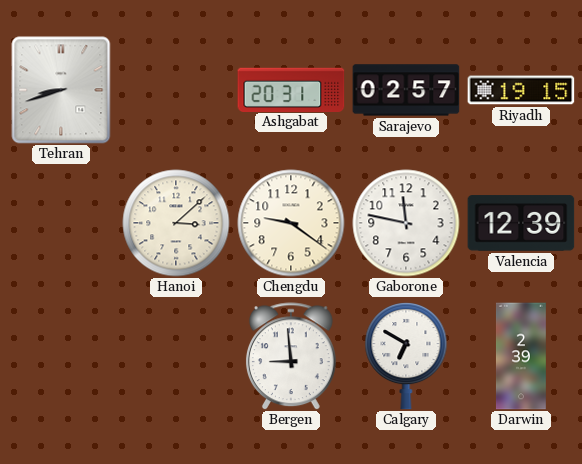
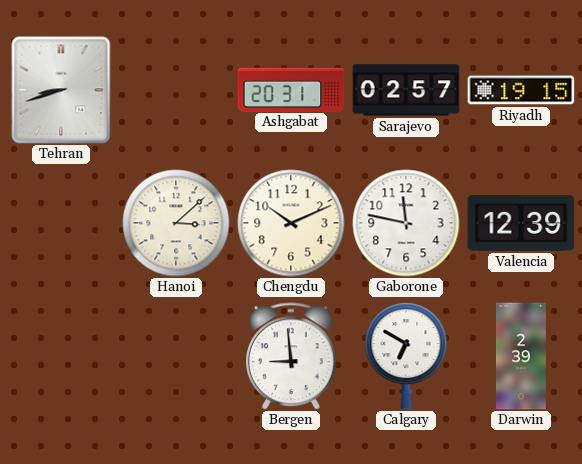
Chengdu: 9:21 -> 10:11 (291, 223)
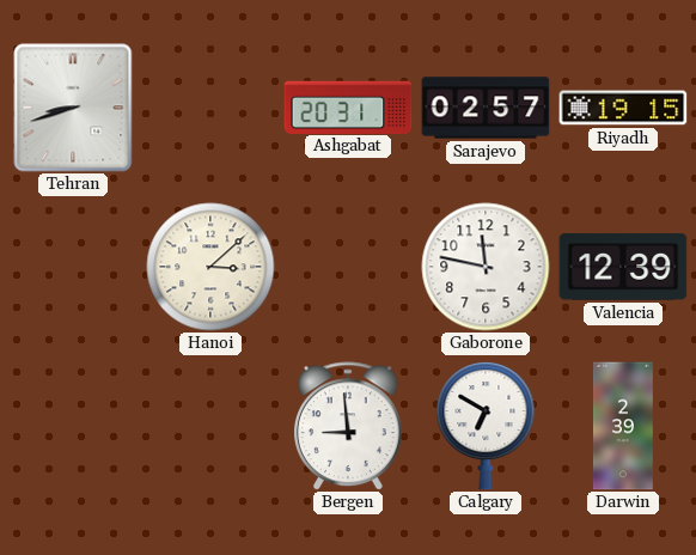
Chengdu: 10:11 -> none (291, 223)
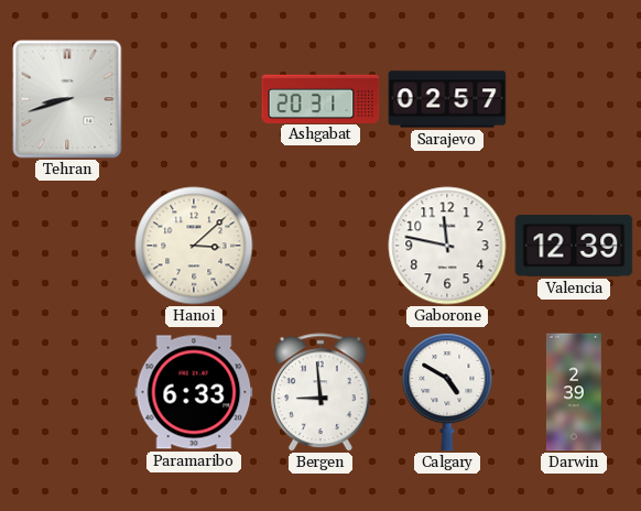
Riyadh: 19:15 -> none (623, 108)
Paramaribo: none -> 6:33 (194, 392)
Calgary: 6:50 -> 4:50 (447, 393)
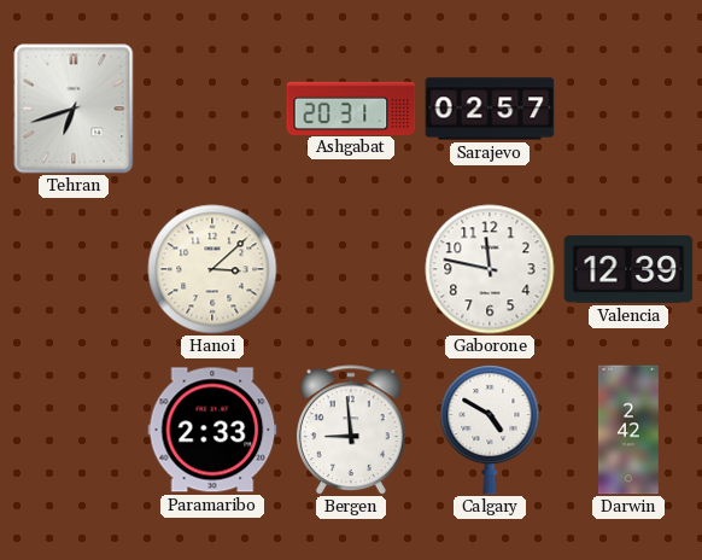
Tehran: 8:42 -> 6:42 (74, 109)
Paramaribo: 6:33 -> 2:33 (212, 430)
Darwin: 2:39 -> 2:42 (628, 430)
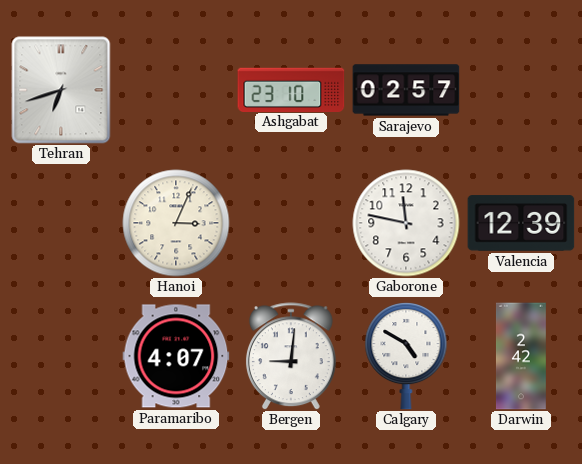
Ashgabat: 20:31 -> 23:10 (291, 89)
Hanoi: 3:08 -> 3:04 (176, 223)
Paramaribo: 2:33 -> 4:07 (176, 356)
Bergen: 8:59 -> 9:01 (291, 356)
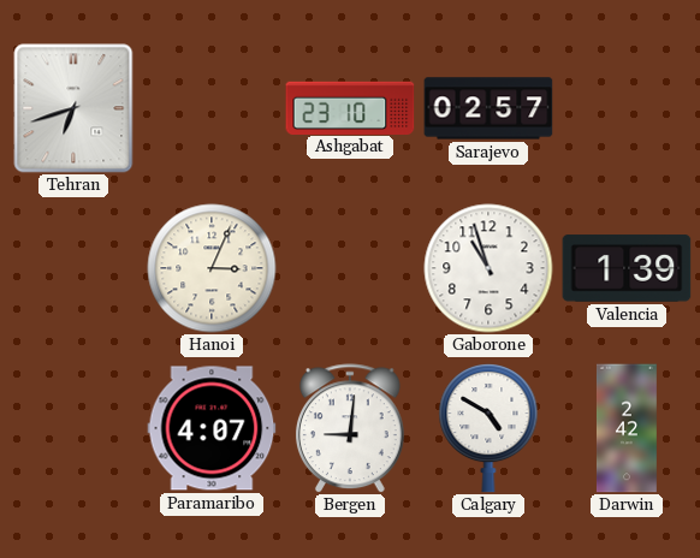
Gaborone: 11:47 -> 10:57 (488, 268)
Valencia: 12:39 -> 1:39 (627, 268)
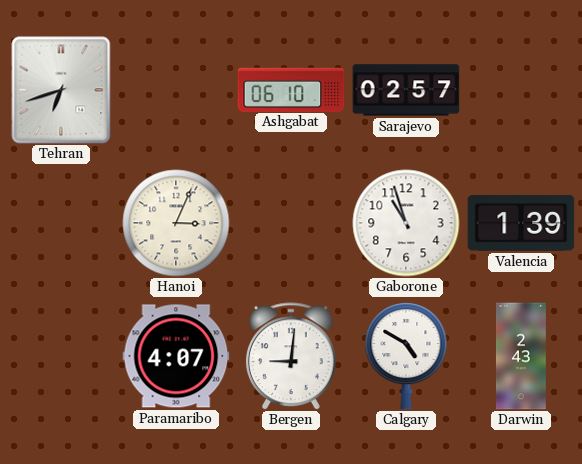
Ashgabat: 23:10 -> 06:10 (291, 89)
Darwin: 2:42 -> 2:43 (521, 356)
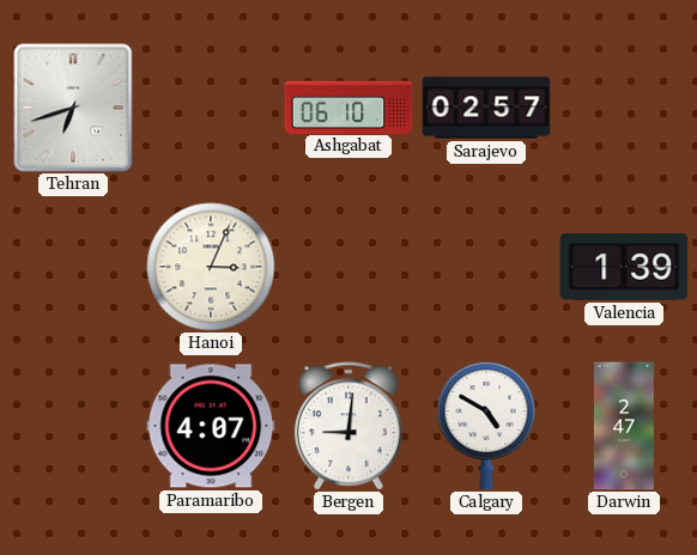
Gaborone: 10:57 -> none (406, 223)
Darwin: 2:43 -> 2:47 (624, 426)
